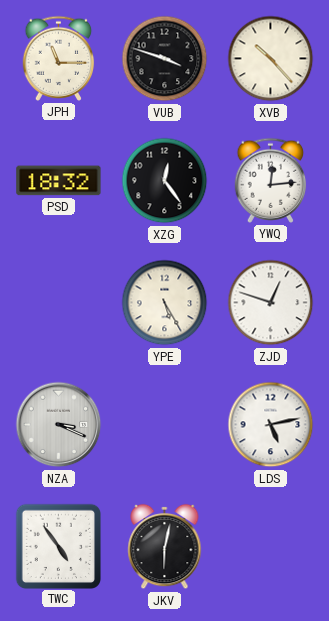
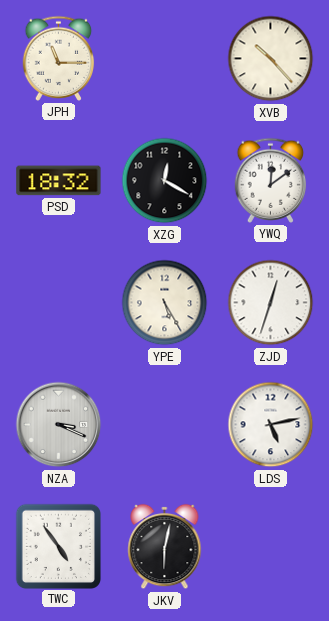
VUB: 3:48 -> none (165, 59)
XZG: 12:24 -> 12:20 (165, 181)
YWQ: 12:14 -> 12:09 (271, 180)
ZJD: 12:48 -> 12:33 (271, 303)
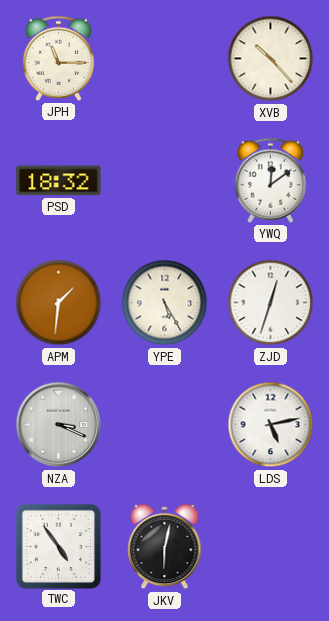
XZG: 12:20 -> none (165, 181)
APM: none -> 1:31 (59, 303)
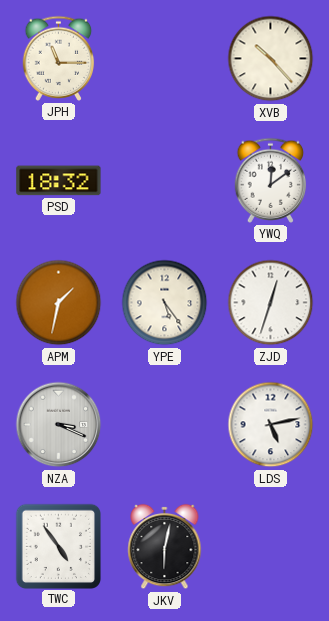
APM: 1:31 -> 1:32 (59, 303)
YPE: 5:25 -> 5:24 (165, 303)
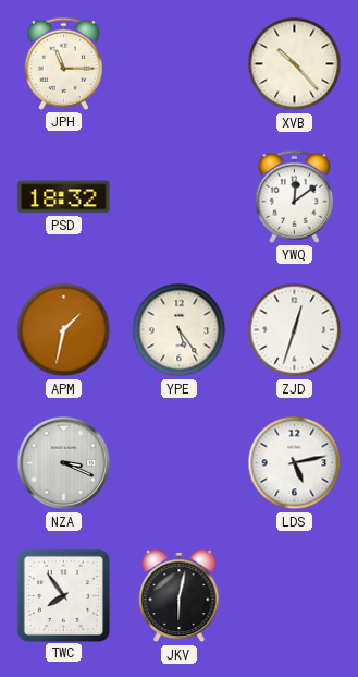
TWC: 4:54 -> 7:54 (63, 595)
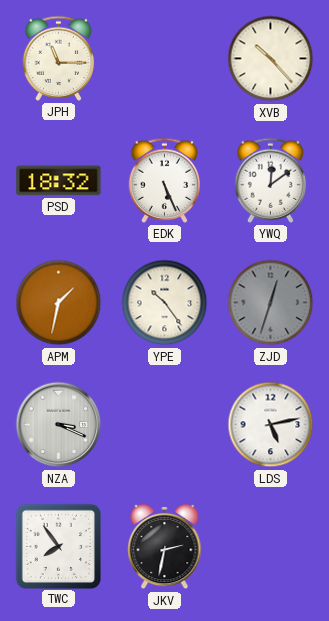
EDK: none -> 5:26 (165, 180)
YPE: 5:24 -> 10:24 (165, 303)
ZJD dial: white -> grey (271, 303)
JKV: 6:02 -> 2:32 (165, 547)
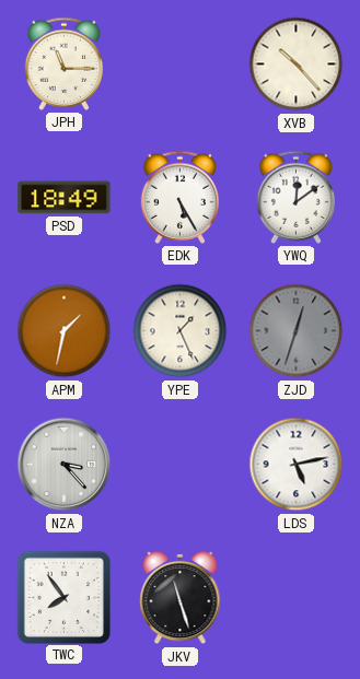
PSD: 18:32 -> 18:49 (65, 198)
EDK: 5:26 -> 5:25 (181, 197)
YPE: 10:24 -> 1:26 (181, 331)
NZA: 3:19 -> 3:23 (65, 465)
JKV: 2:32 -> 11:27 (181, 598)
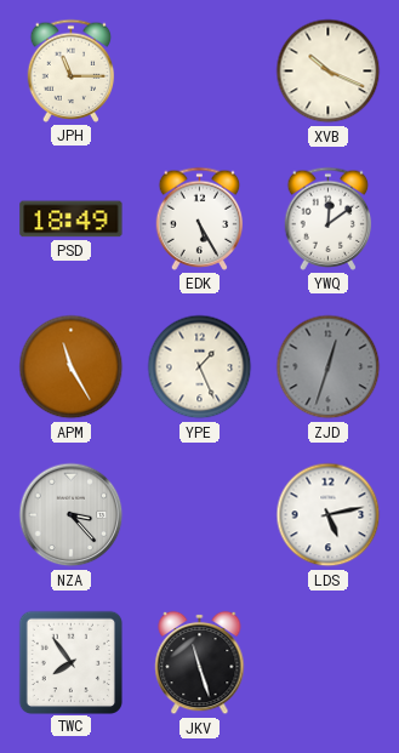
XVB: 10:23 -> 10:19 (329, 72)
APM: 1:32 -> 11:25 (72, 367)
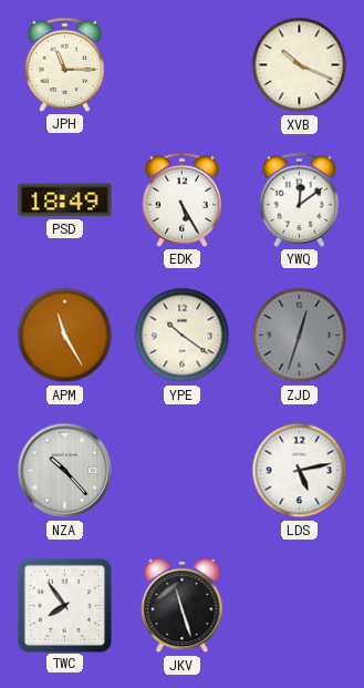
YPE: 1:26 -> 10:21 (183, 336)
NZA: 3:23 -> 10:23 (65, 471)
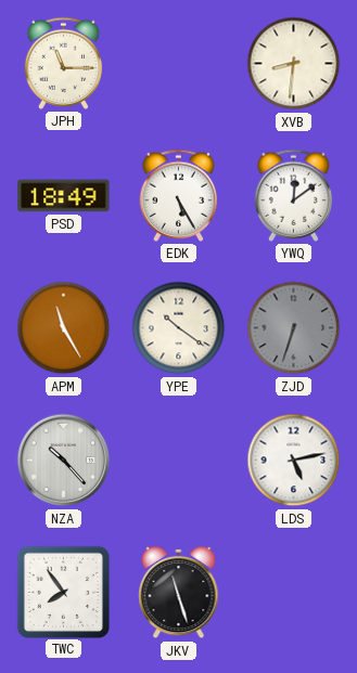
XVB: 10:19 -> 8:31 (294, 64)
ZJD: 12:33 -> 6:33 (294, 328)
